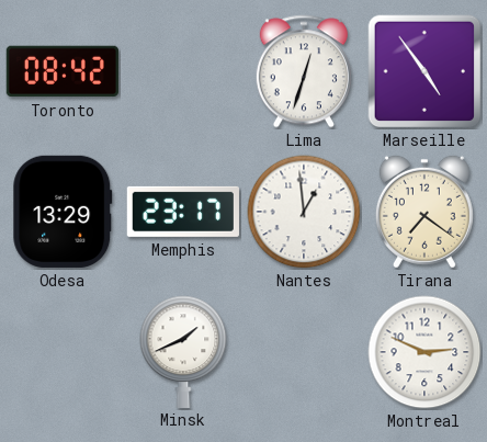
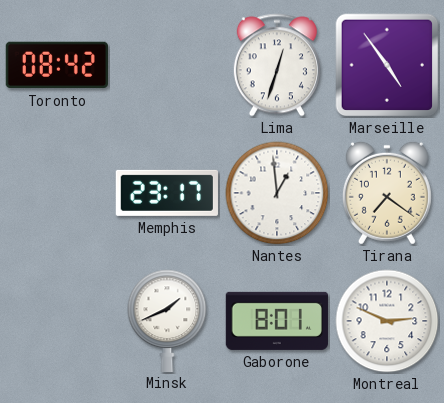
Odesa: 13:29 -> none (63, 212)
Gaborone: none -> 8:01 (277, 321)
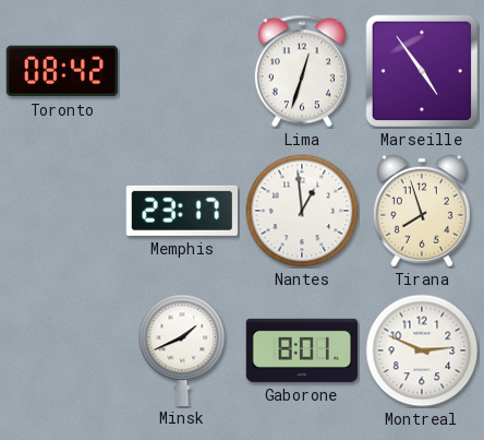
Tirana: 7:21 -> 7:57 (422, 211)
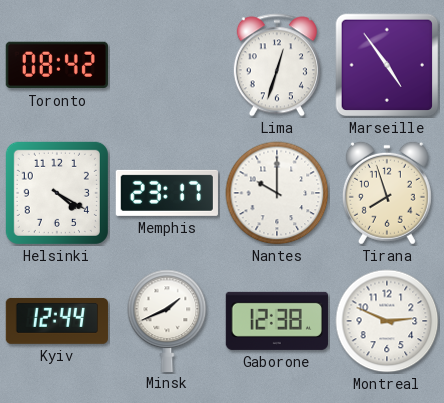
Helsinki: none -> 4:20 (57, 193)
Nantes: 12:59 -> 10:00 (277, 193)
Kyiv: none -> 12:44 (57, 321)
Gaborone: 8:01 -> 12:38 (277, 321)
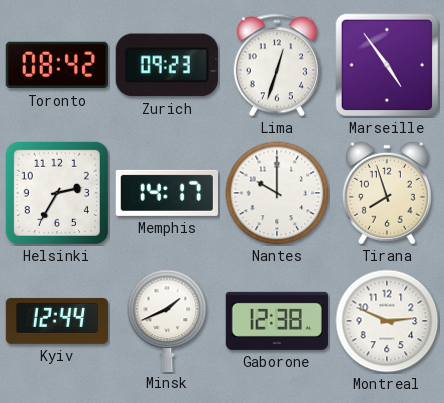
Zurich: none -> 09:23 (167, 65)
Helsinki: 4:20 -> 2:35 (57, 193)
Memphis: 23:17 -> 14:17 (167, 193)
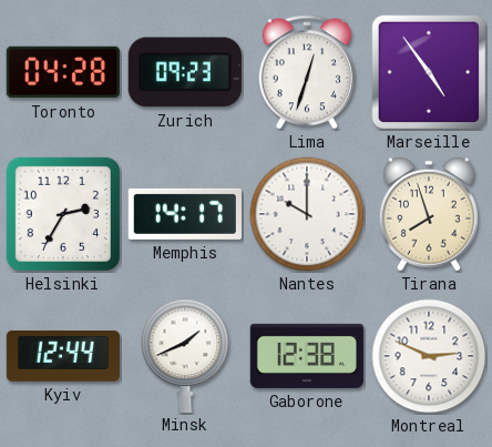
Toronto: 08:42 -> 04:28 (63, 72)
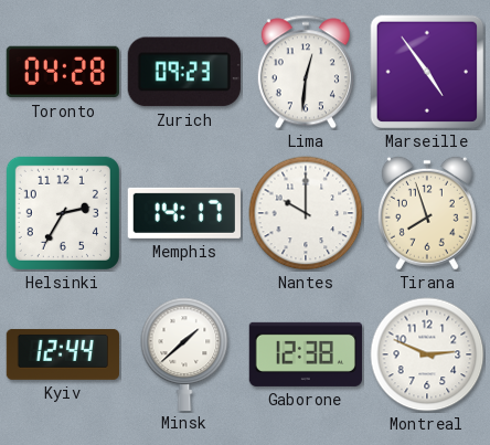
Lima: 12:33 -> 12:31 (306, 72)
Minsk: 1:41 -> 1:38 (184, 353)
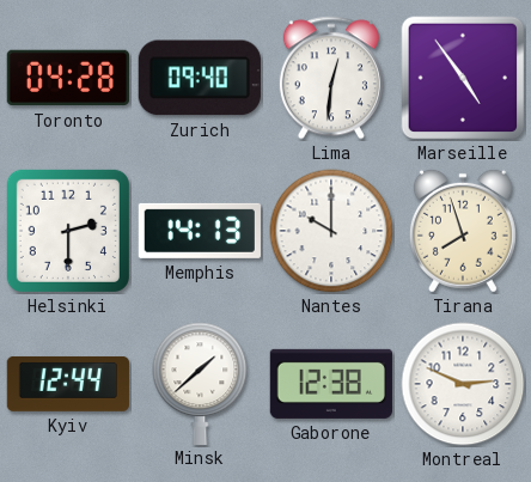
Zurich: 09:23 -> 09:40 (200, 78)
Helsinki: 2:35 -> 2:30 (68, 231)
Memphis: 14:17 -> 14:13 (200, 231)
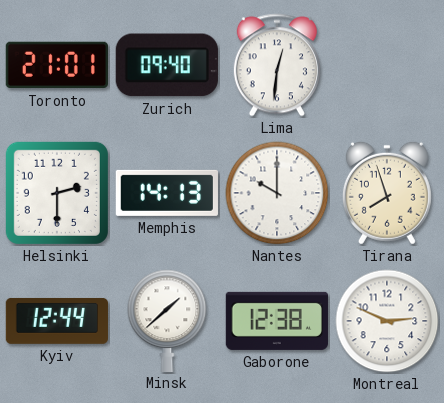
Toronto: 04:28 -> 21:01 (57, 65)
Marseille: 4:54 -> none (463, 78)
